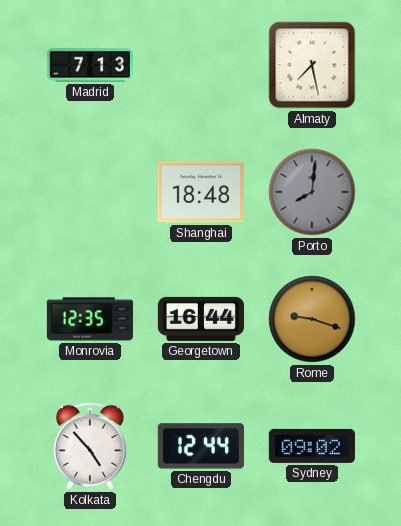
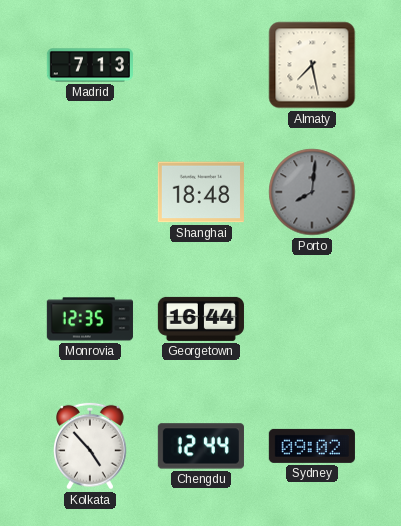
Rome: 9:18 -> none (312, 319)
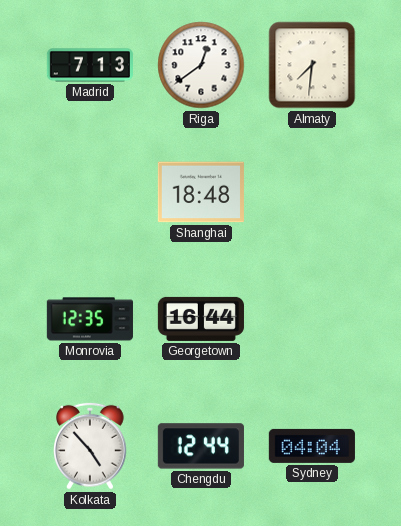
Riga: none -> 12:39 (201, 65)
Almaty: 7:28 -> 7:31 (312, 65)
Porto: 8:01 -> none (312, 192)
Sydney: 09:02 -> 04:04 (312, 446)
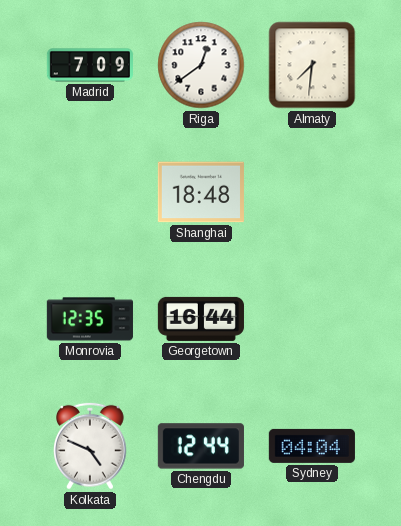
Madrid: 7:13 -> 7:09 (90, 65)
Kolkata: 4:53 -> 4:49 (91, 446)
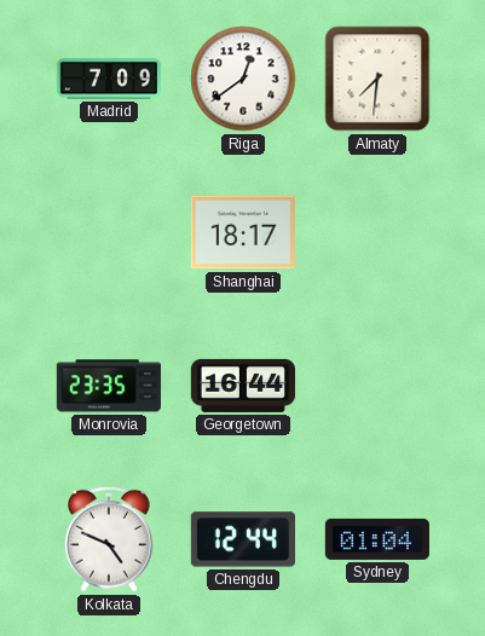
Shanghai: 18:48 -> 18:17 (243, 232)
Monrovia: 12:35 -> 23:35 (109, 386)
Sydney: 04:04 -> 01:04 (377, 539)
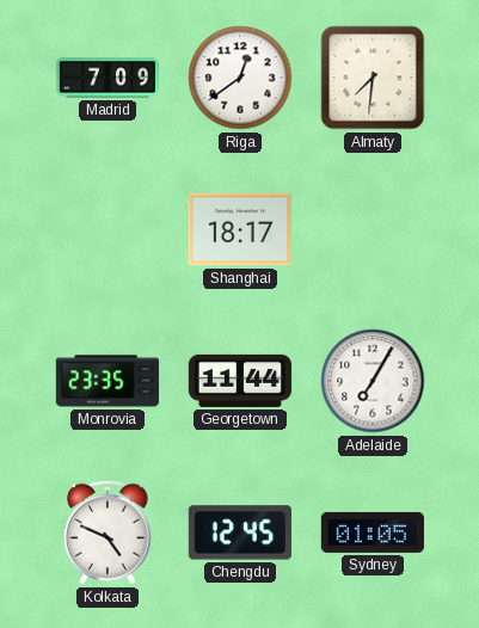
Georgetown: 16:44 -> 11:44 (240, 381)
Adelaide: none -> 7:05 (373, 381)
Chengdu: 12:44 -> 12:45 (240, 532)
Sydney: 01:04 -> 01:05 (373, 532)
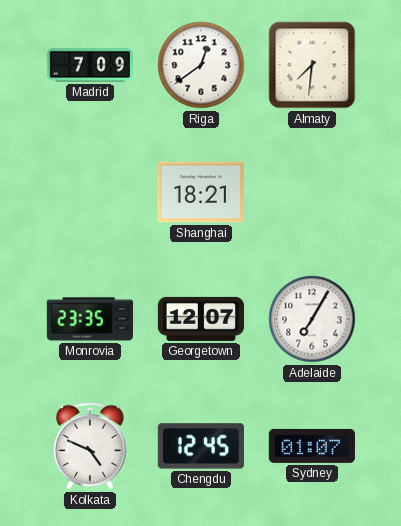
Shanghai: 18:17 -> 18:21 (201, 192)
Georgetown: 11:44 -> 12:07 (201, 319)
Sydney: 01:05 -> 01:07 (312, 446)
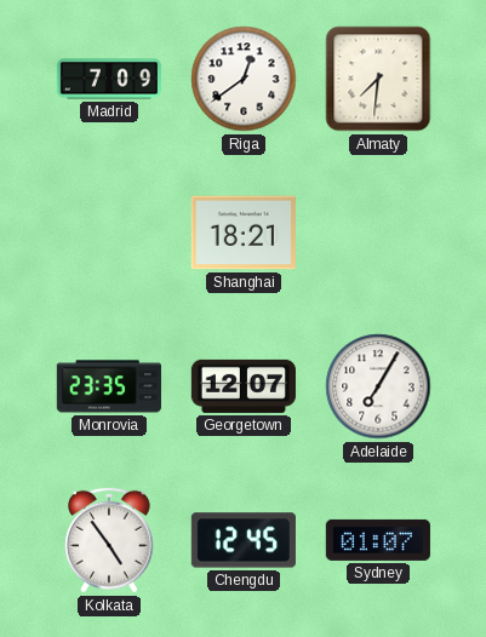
Kolkata: 4:49 -> 4:54 (110, 540)
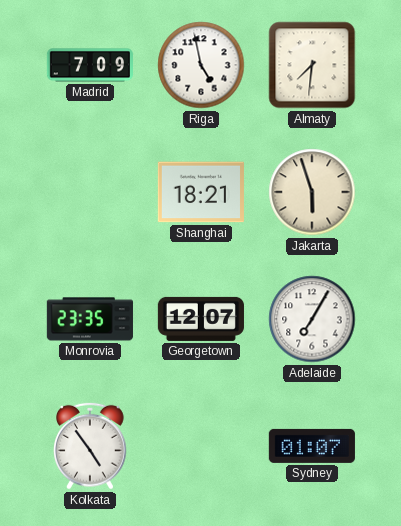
Riga: 12:39 -> 4:58 (201, 65)
Jakarta: none -> 5:57 (312, 192)
Chengdu: 12:45 -> none (244, 540)
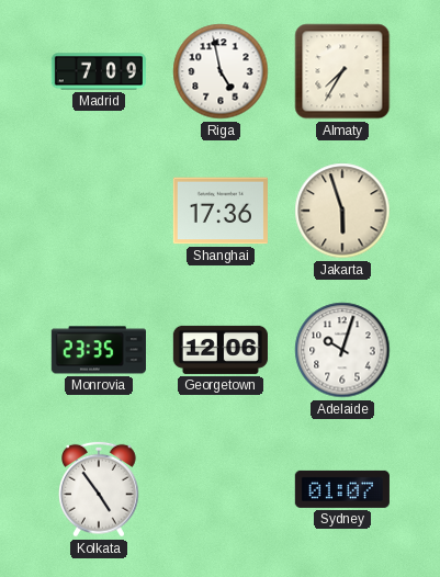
Almaty: 7:31 -> 7:35 (342, 71)
Shanghai: 18:21 -> 17:36 (221, 211)
Georgetown: 12:07 -> 12:06 (221, 350)
Adelaide: 7:05 -> 10:03 (342, 350)
